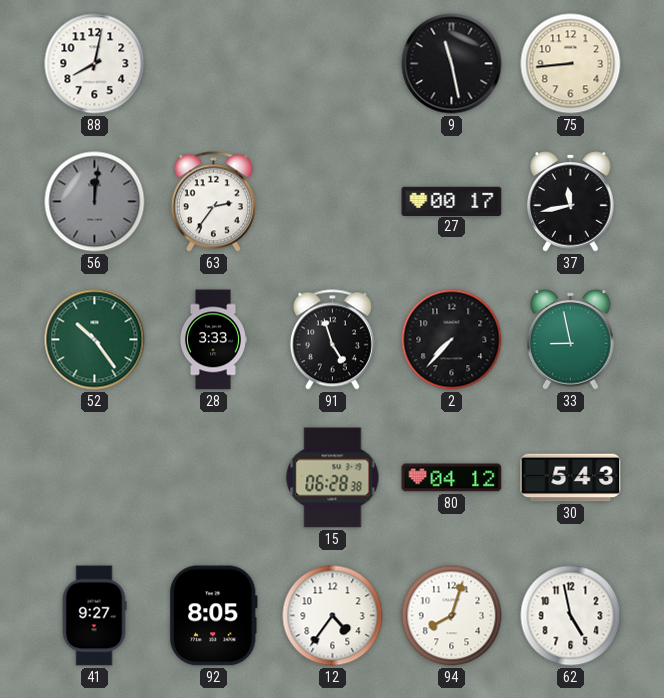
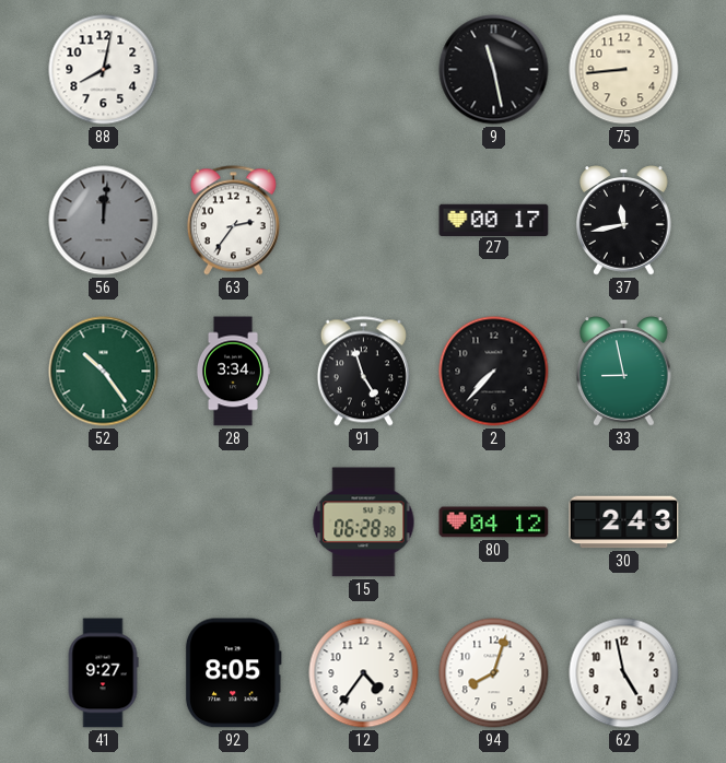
28: 3:33 -> 3:34 (233, 372)
30: 5:43 -> 2:43 (624, 523)
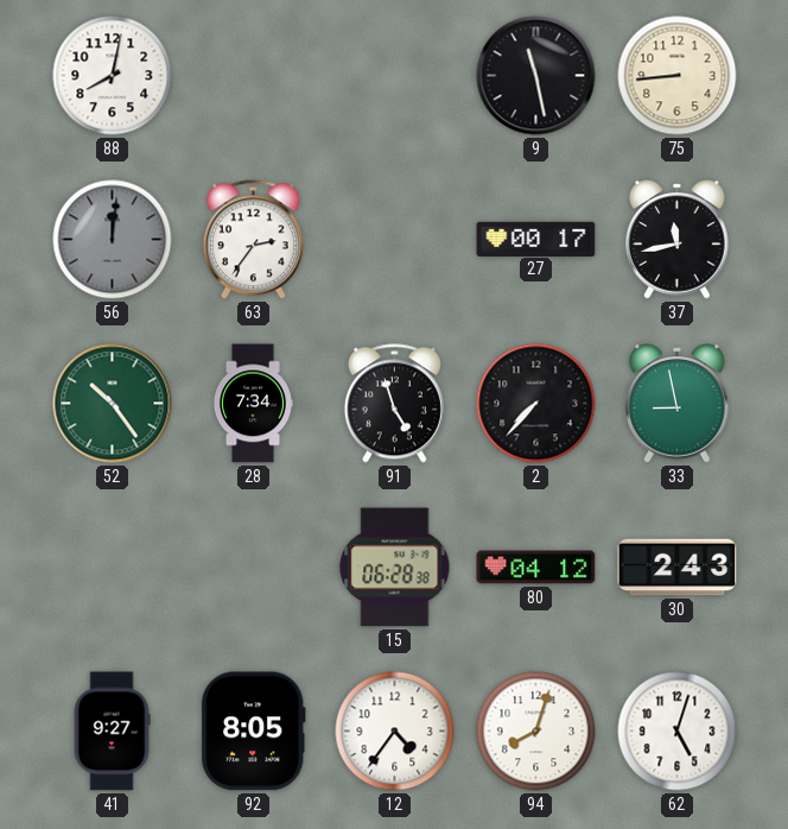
28: 3:34 -> 7:34 (253, 404)
62: 4:58 -> 5:03 (678, 732)
